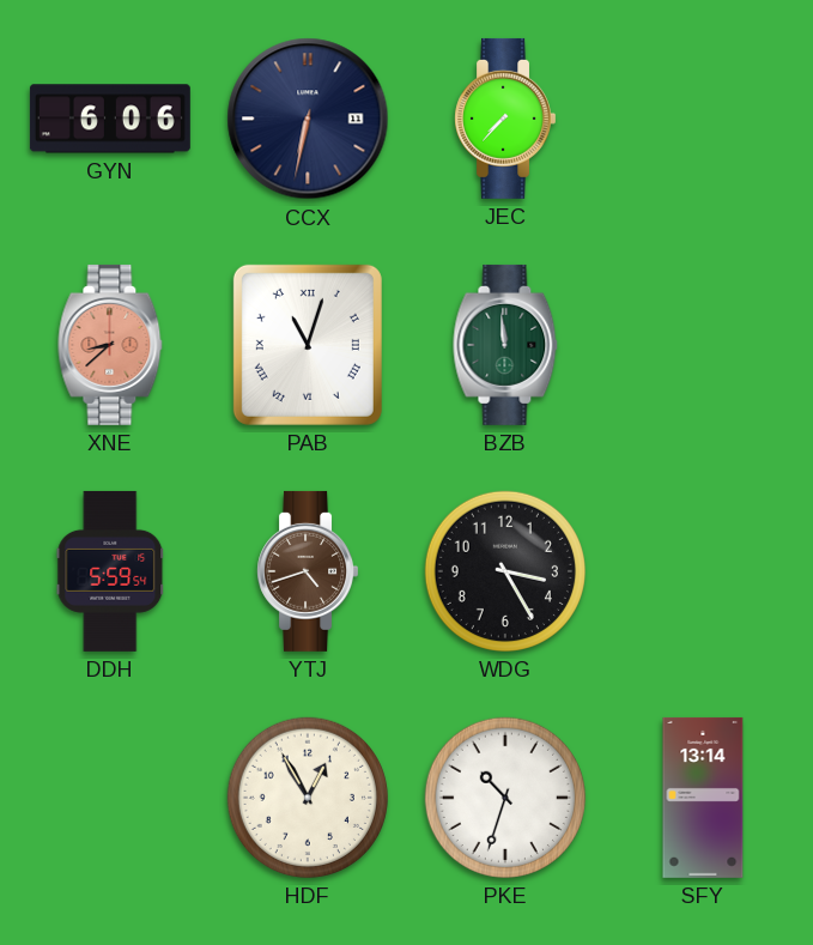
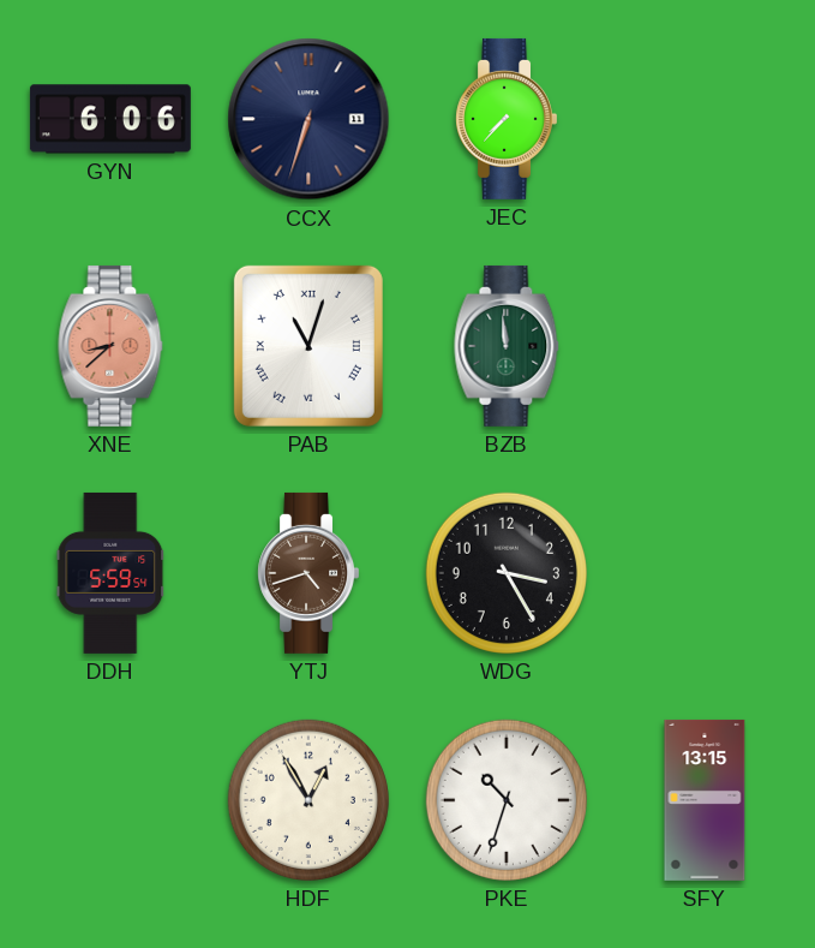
CCX: 6:32 -> 6:33 (308, 119)
SFY: 13:14 -> 13:15 (705, 800)
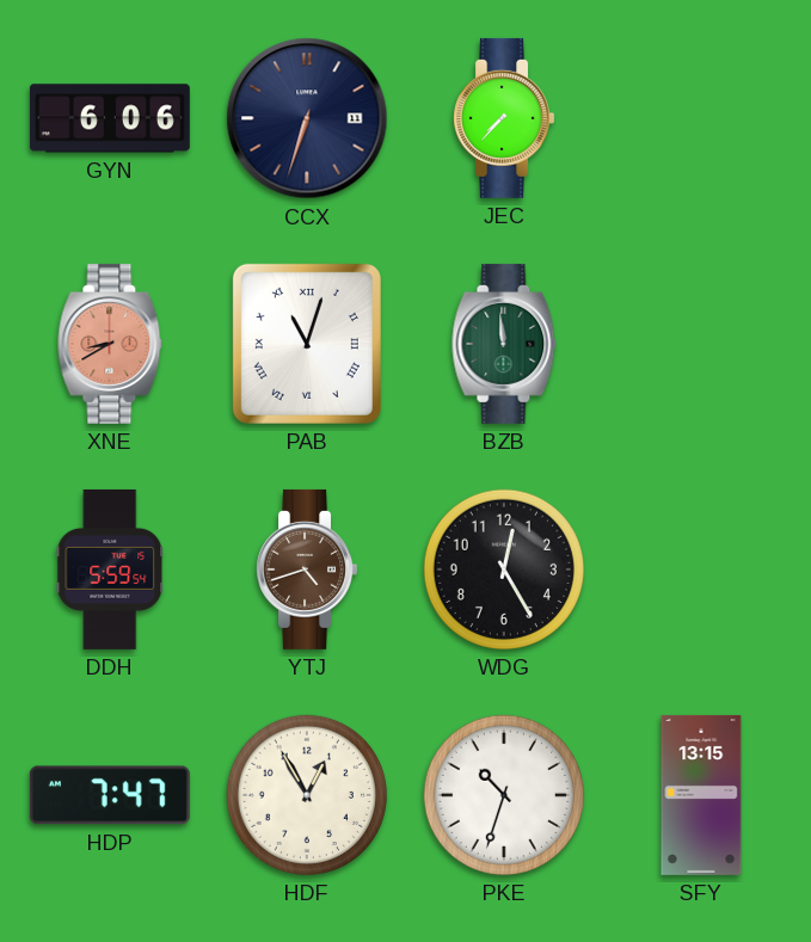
XNE: 8:38 -> 8:40 (110, 344)
WDG: 3:25 -> 12:25 (504, 569)
HDP: none -> 7:47 (110, 795)
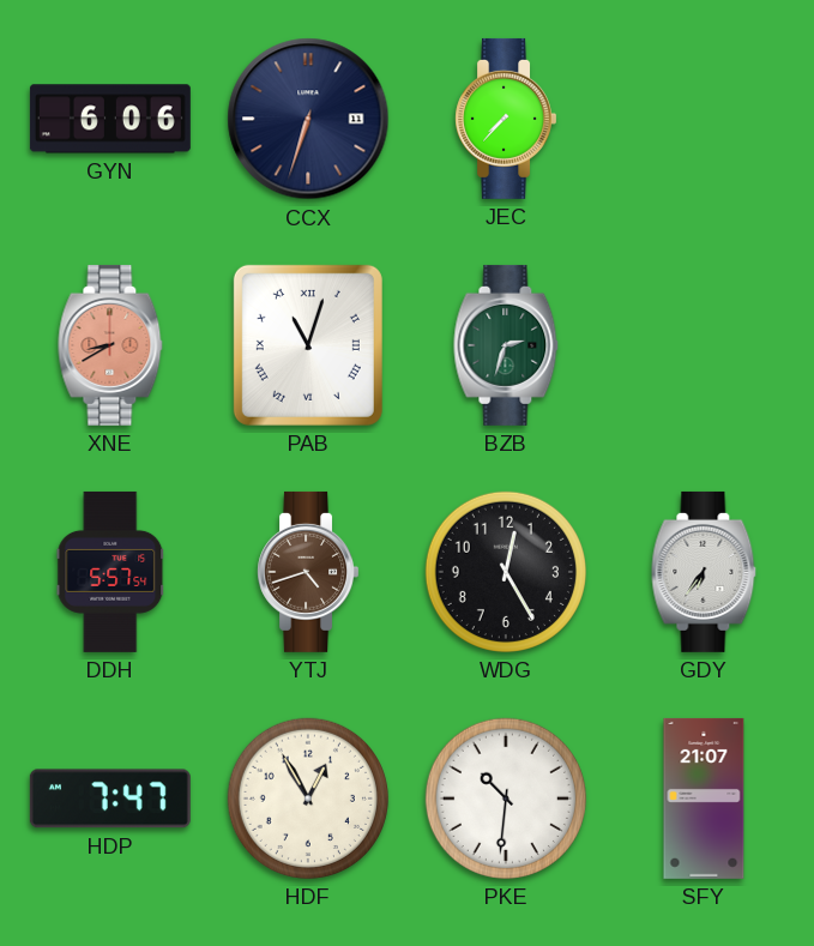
BZB: 11:59 -> 2:33 (506, 345)
DDH: 5:59 -> 5:57 (110, 572)
GDY: none -> 6:36 (704, 572)
PKE: 10:33 -> 10:31 (506, 799)
SFY: 13:15 -> 21:07 (704, 799)
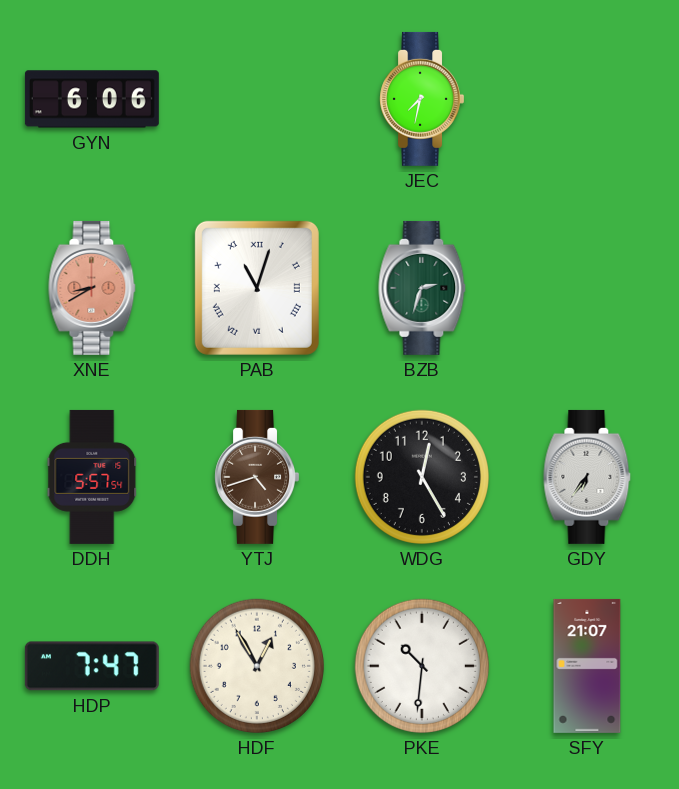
CCX: 6:33 -> none (308, 119)
JEC: 7:37 -> 7:32 (421, 99)
